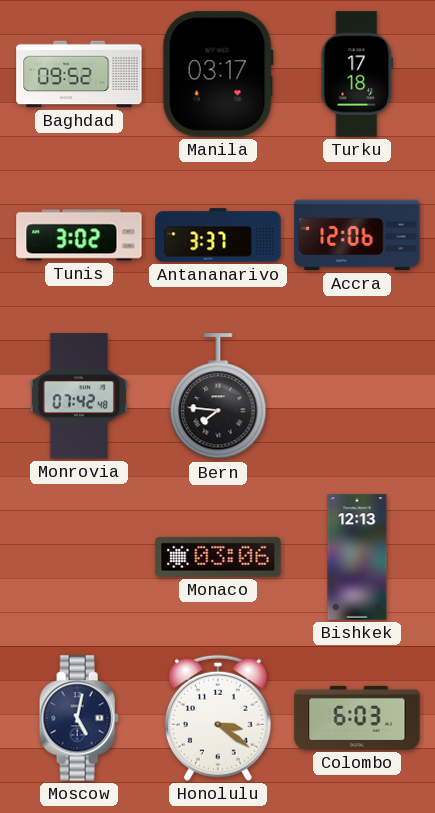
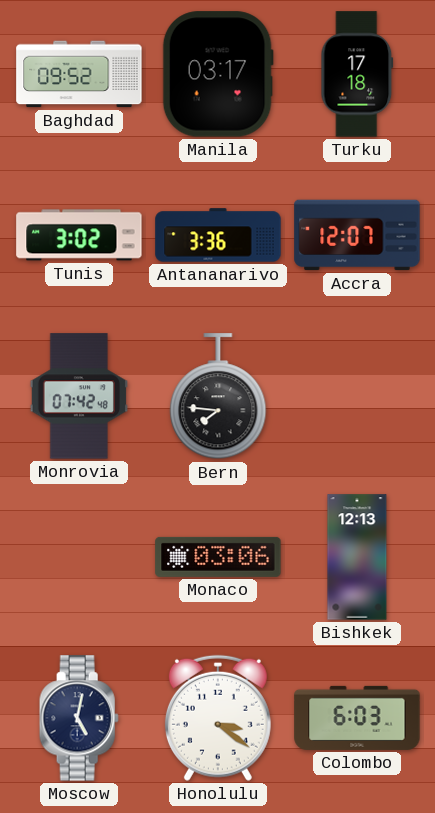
Antananarivo: 3:37 -> 3:36 (218, 235)
Accra: 12:06 -> 12:07 (357, 235)
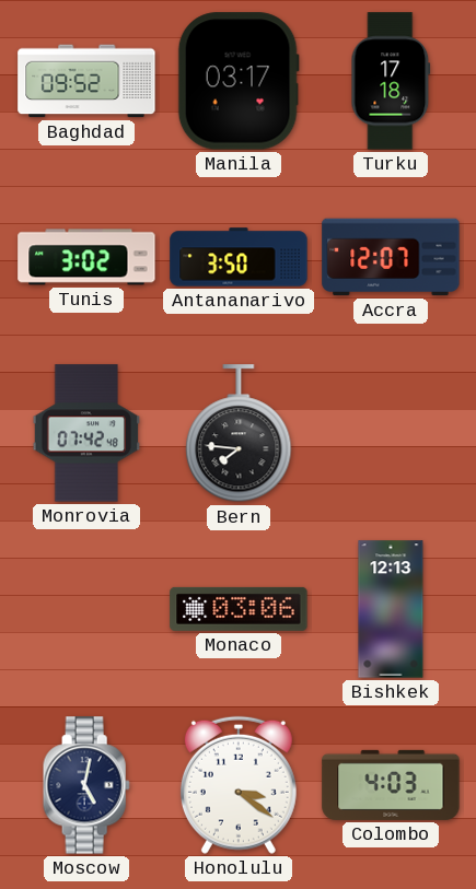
Antananarivo: 3:36 -> 3:50 (239, 257)
Colombo: 6:03 -> 4:03 (391, 785)
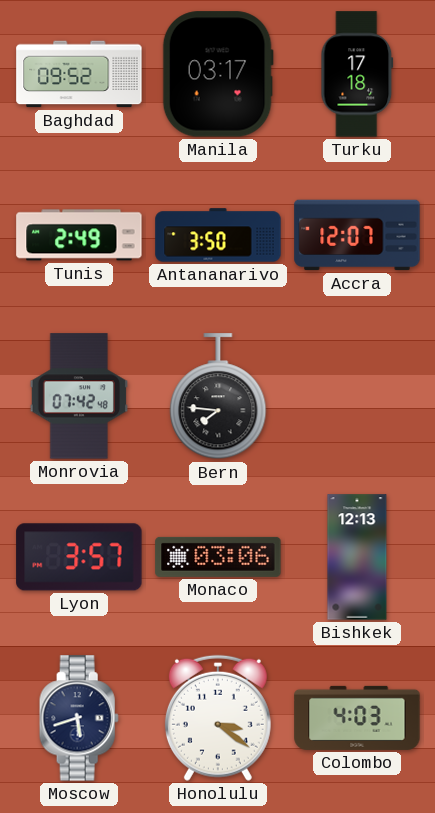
Tunis: 3:02 -> 2:49 (79, 235)
Lyon: none -> 3:57 (79, 557)
Moscow: 5:02 -> 5:42 (79, 718)
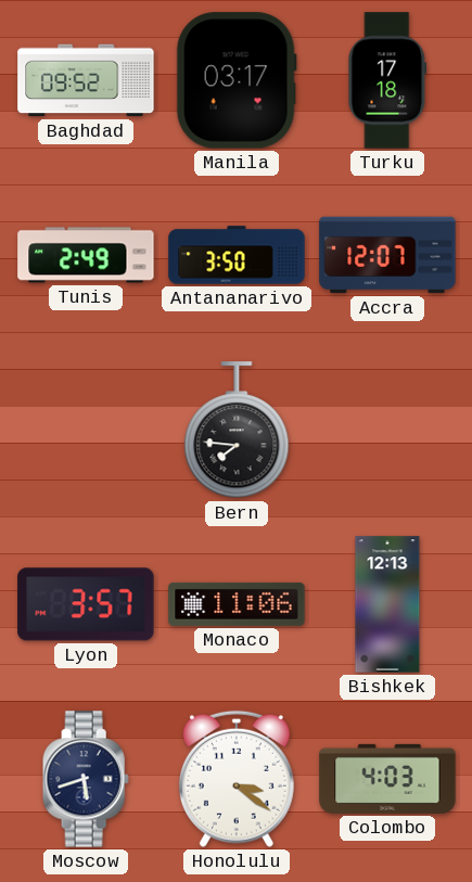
Monrovia: 07:42 -> none (78, 396)
Monaco: 03:06 -> 11:06 (237, 604)
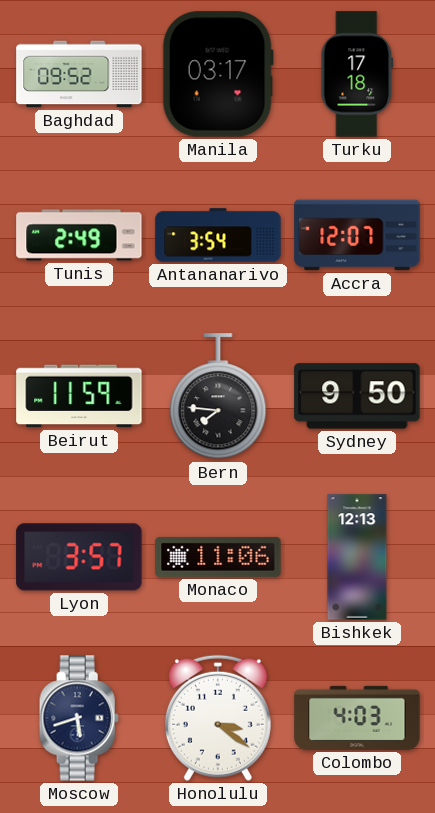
Antananarivo: 3:50 -> 3:54 (218, 235)
Beirut: none -> 11:59 (79, 396)
Sydney: none -> 9:50 (357, 396)
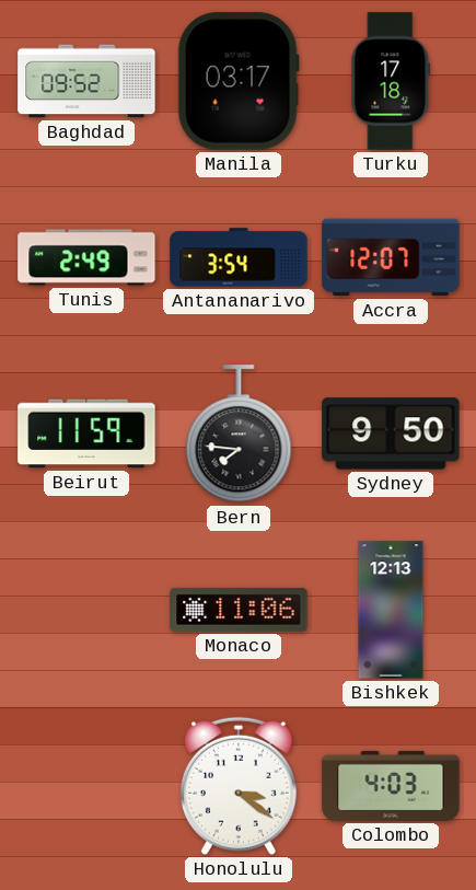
Lyon: 3:57 -> none (79, 557)
Moscow: 5:42 -> none (79, 718)
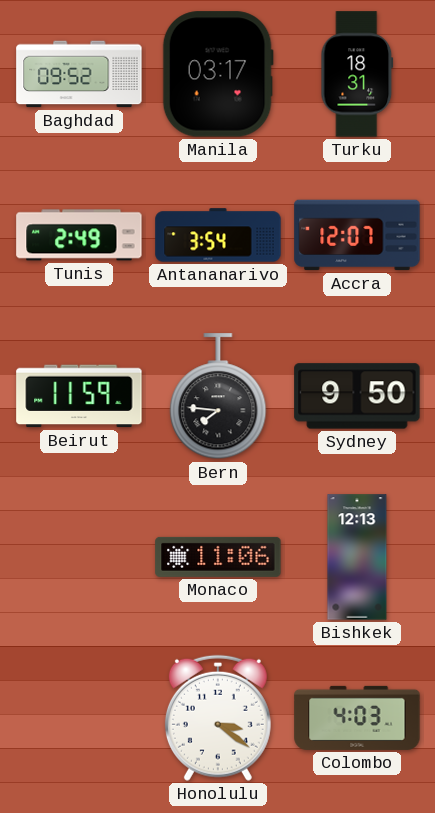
Turku: 17:18 -> 18:31 (357, 74)
